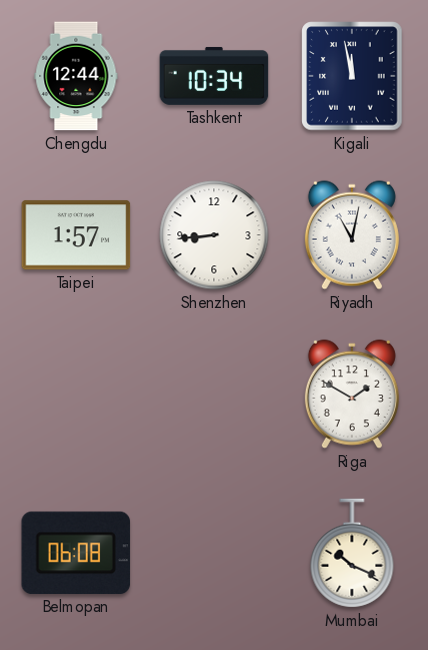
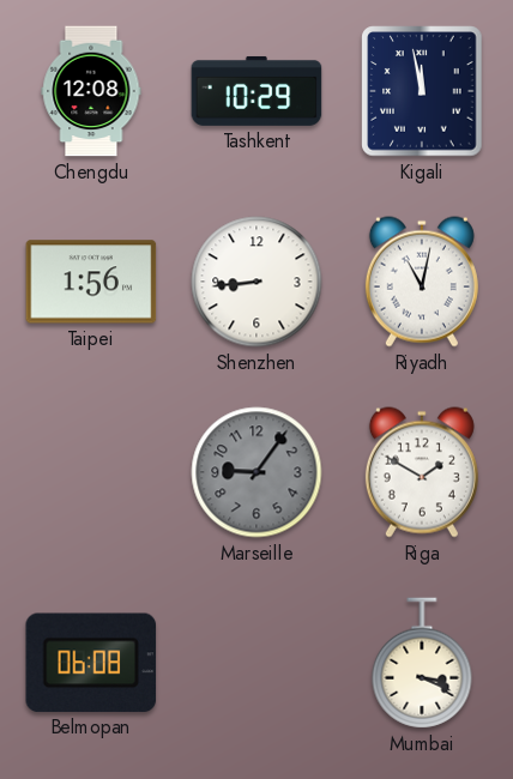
Chengdu: 12:44 -> 12:08 (91, 91)
Tashkent: 10:34 -> 10:29 (256, 91)
Taipei: 1:57 -> 1:56 (91, 282)
Marseille: none -> 9:06 (256, 472)
Mumbai: 10:19 -> 3:19 (422, 663)
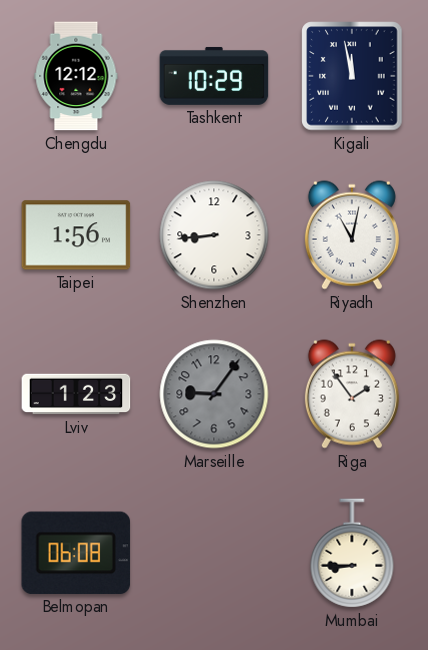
Chengdu: 12:08 -> 12:12 (76, 76)
Lviv: none -> 1:23 (76, 394)
Riga: 1:50 -> 1:54 (352, 394)
Mumbai: 3:19 -> 8:45 (352, 553)
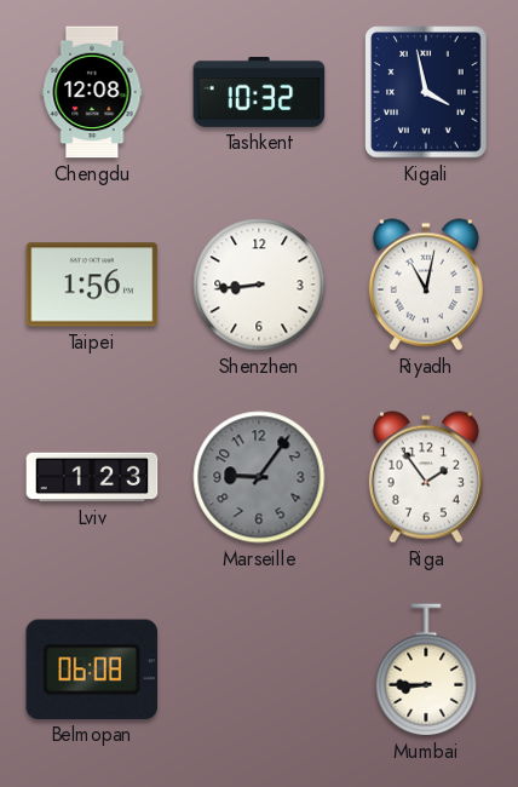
Chengdu: 12:12 -> 12:08 (92, 92)
Tashkent: 10:29 -> 10:32 (259, 92)
Kigali: 11:58 -> 3:58 (426, 92)
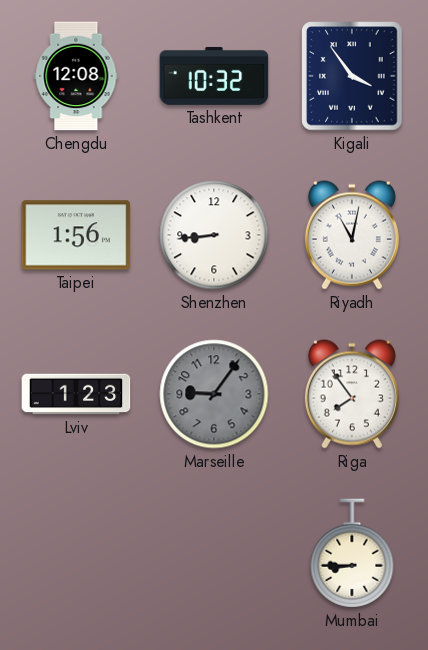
Kigali: 3:58 -> 3:54 (352, 76)
Riga: 1:54 -> 7:54 (352, 394)
Belmopan: 06:08 -> none (92, 670)
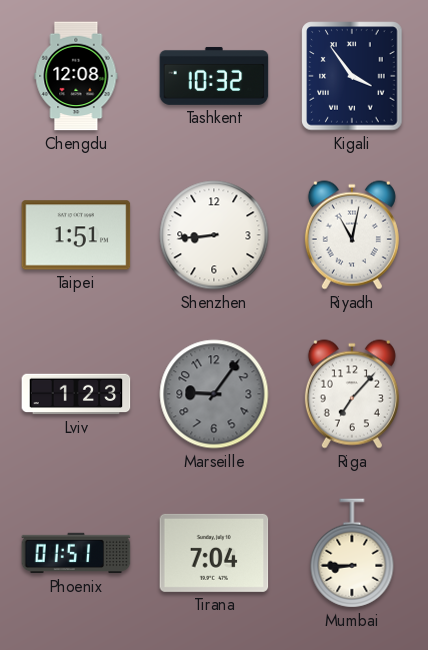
Taipei: 1:56 -> 1:51 (76, 235)
Riga: 7:54 -> 7:07 (352, 394)
Phoenix: none -> 01:51 (76, 553)
Tirana: none -> 7:04 (214, 553)
